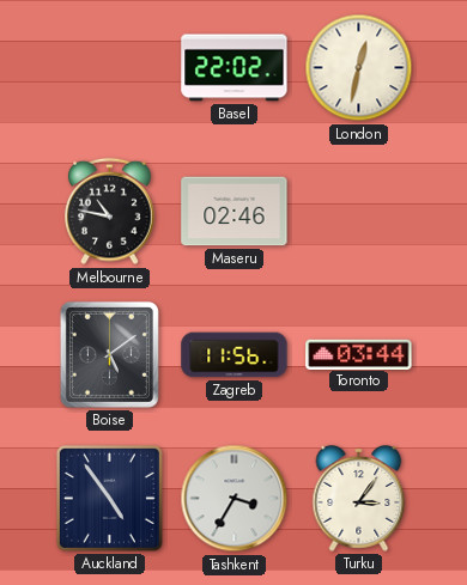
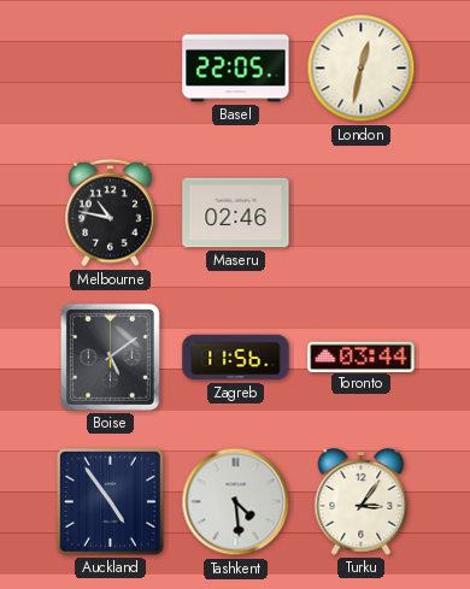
Basel: 22:02 -> 22:05 (236, 69)
Tashkent: 3:35 -> 4:29 (236, 502)
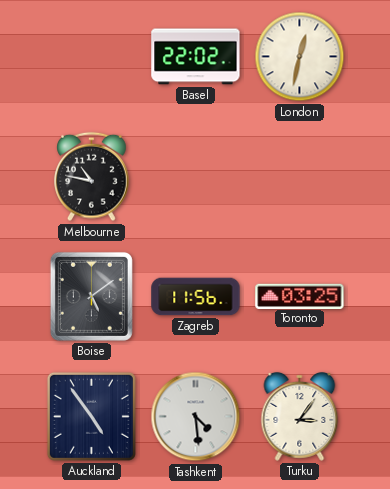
Basel: 22:05 -> 22:02 (196, 57)
Maseru: 02:46 -> none (236, 213)
Toronto: 03:44 -> 03:25 (300, 296)
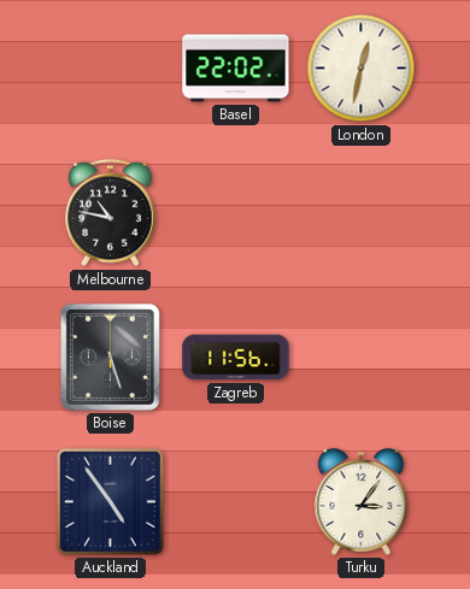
Boise: 5:09 -> 5:27 (110, 357)
Toronto: 03:25 -> none (300, 296)
Tashkent: 4:29 -> none (196, 417)
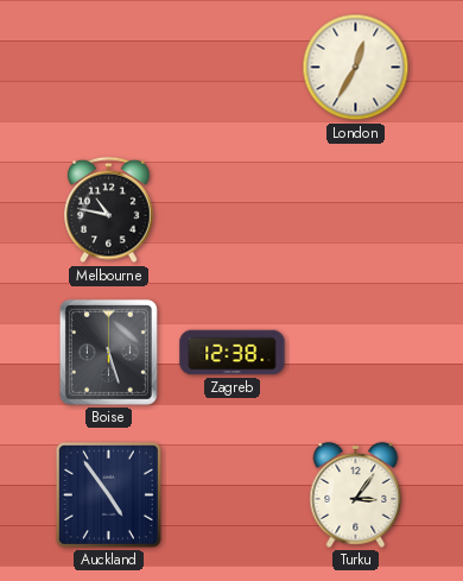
Basel: 22:02 -> none (236, 69)
London: 12:32 -> 12:35 (356, 68)
Zagreb: 11:56 -> 12:38 (233, 353)
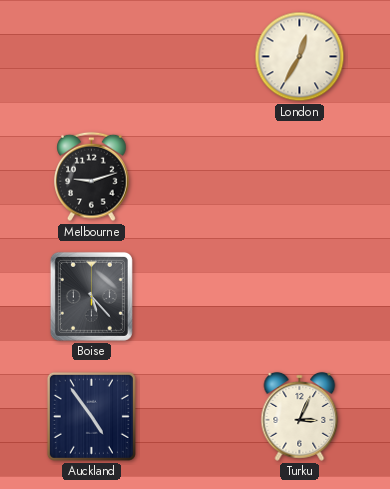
Melbourne: 10:47 -> 9:12 (92, 177)
Boise: 5:27 -> 5:23 (91, 296)
Zagreb: 12:38 -> none (233, 353)
Turku: 3:06 -> 3:04 (300, 416)
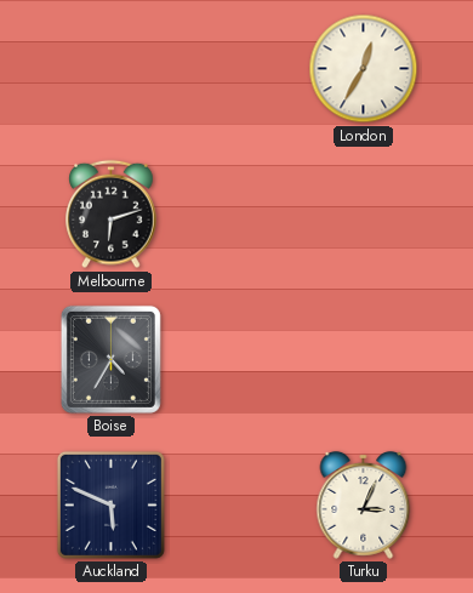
Melbourne: 9:12 -> 6:12 (112, 215)
Boise: 5:23 -> 4:35 (110, 359)
Auckland: 4:54 -> 5:49 (110, 504)
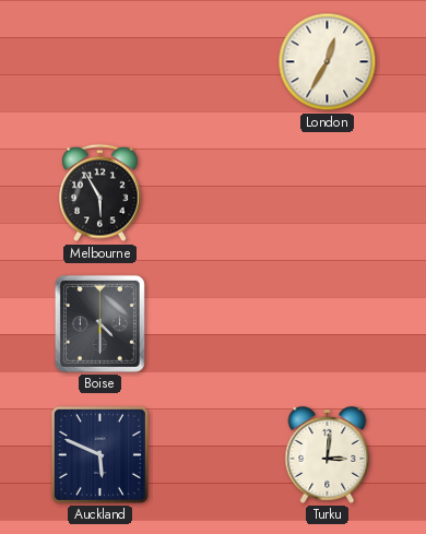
Melbourne: 6:12 -> 5:55 (100, 193)
Boise: 4:35 -> 4:30 (99, 323)
Turku: 3:04 -> 3:01 (328, 454)
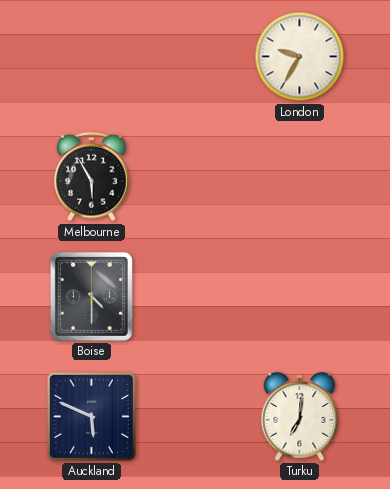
London: 12:35 -> 9:35 (300, 57)
Turku: 3:01 -> 7:01 (300, 416)
